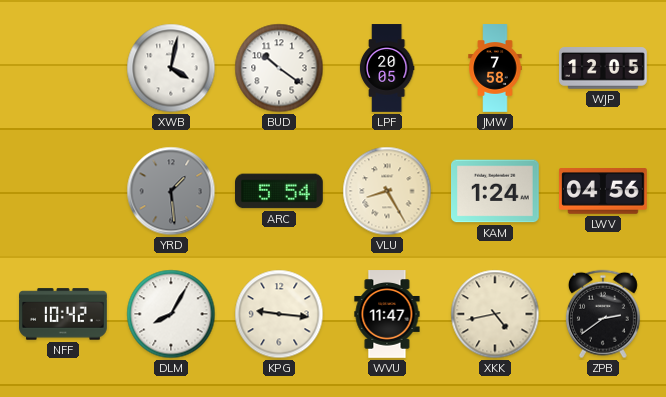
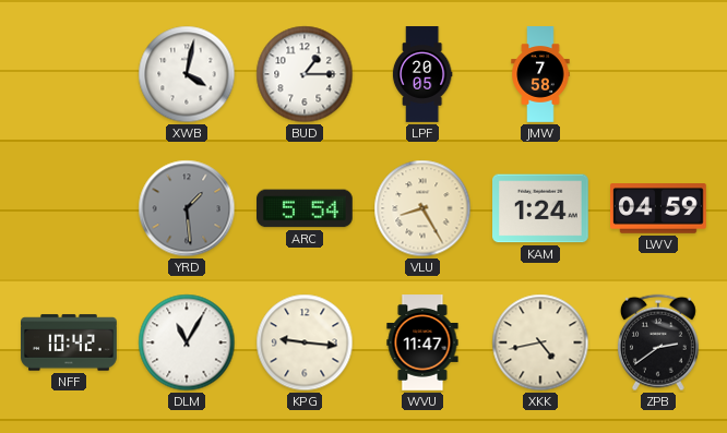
BUD: 10:21 -> 1:15 (305, 74)
WJP: 12:05 -> none (604, 68)
LWV: 04:56 -> 04:59 (659, 208)
DLM: 8:05 -> 11:05 (187, 342)
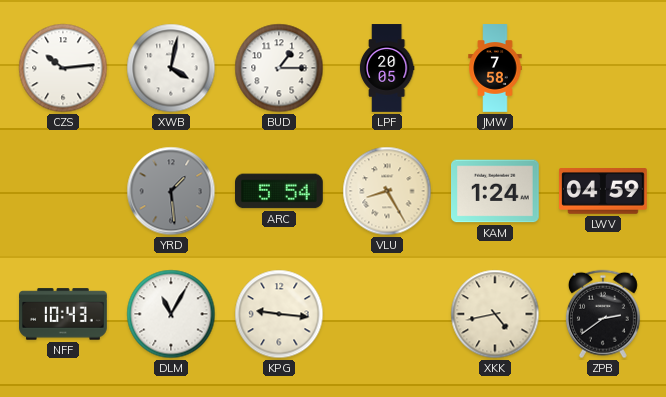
CZS: none -> 10:14 (63, 68)
NFF: 10:42 -> 10:43 (64, 314)
WVU: 11:47 -> none (422, 342)
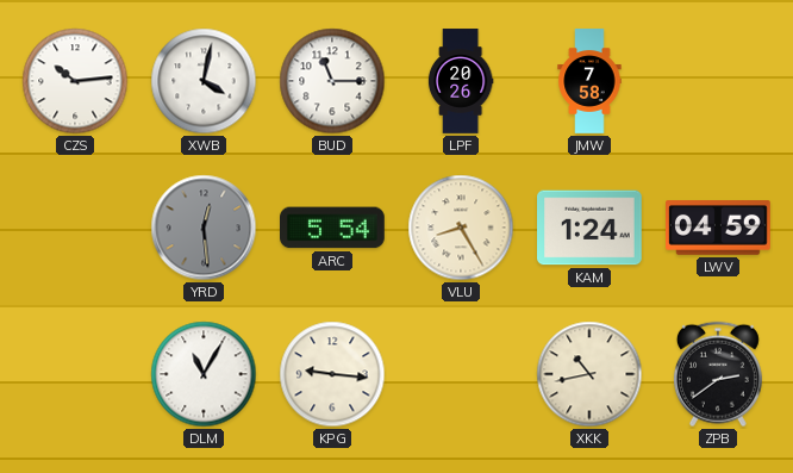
BUD: 1:15 -> 11:15 (332, 81)
LPF: 20:05 -> 20:26 (461, 81)
YRD: 1:29 -> 12:29 (204, 228)
NFF: 10:43 -> none (64, 314)
XKK: 4:43 -> 10:43 (589, 374)
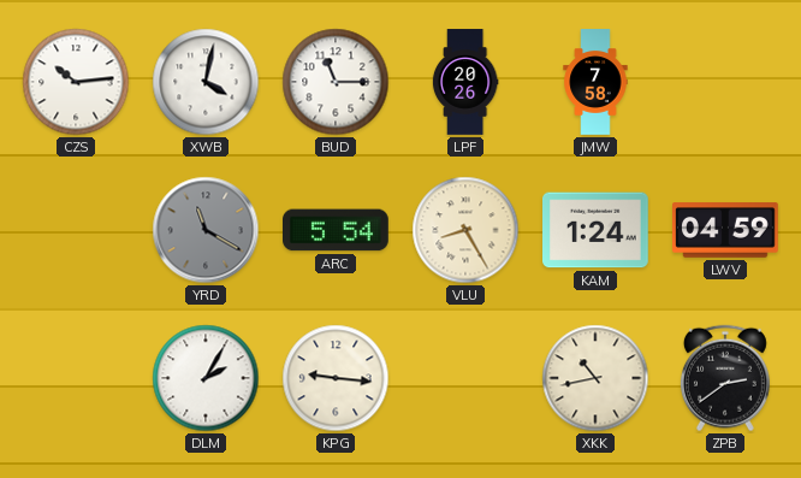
YRD: 12:29 -> 11:20 (206, 230)
DLM: 11:05 -> 2:05 (206, 378)
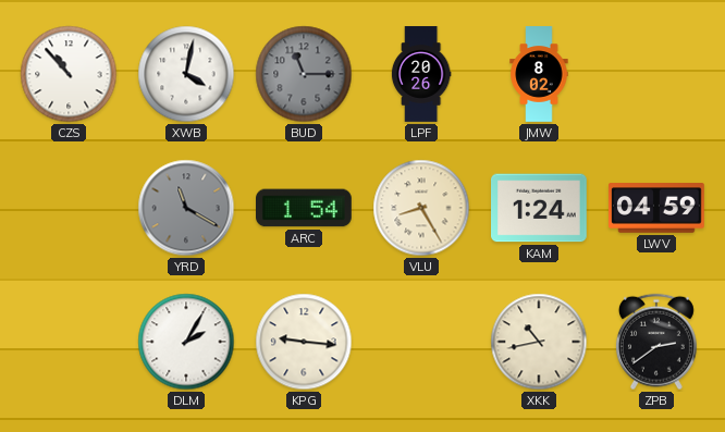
CZS: 10:14 -> 10:53 (69, 74)
BUD dial: white -> grey (304, 74)
JMW: 7:58 -> 8:02 (539, 74)
ARC: 5:54 -> 1:54 (305, 208)
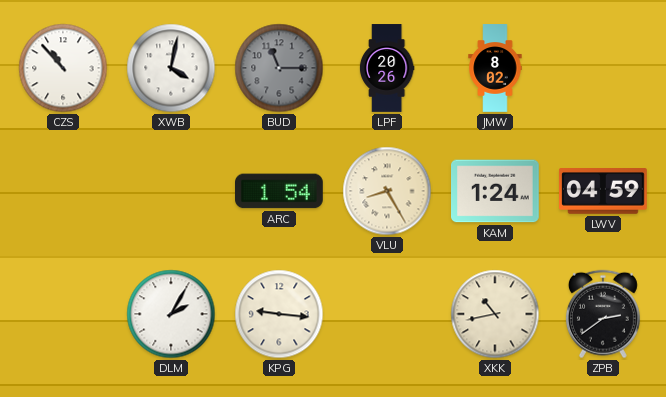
YRD: 11:20 -> none (186, 208)
